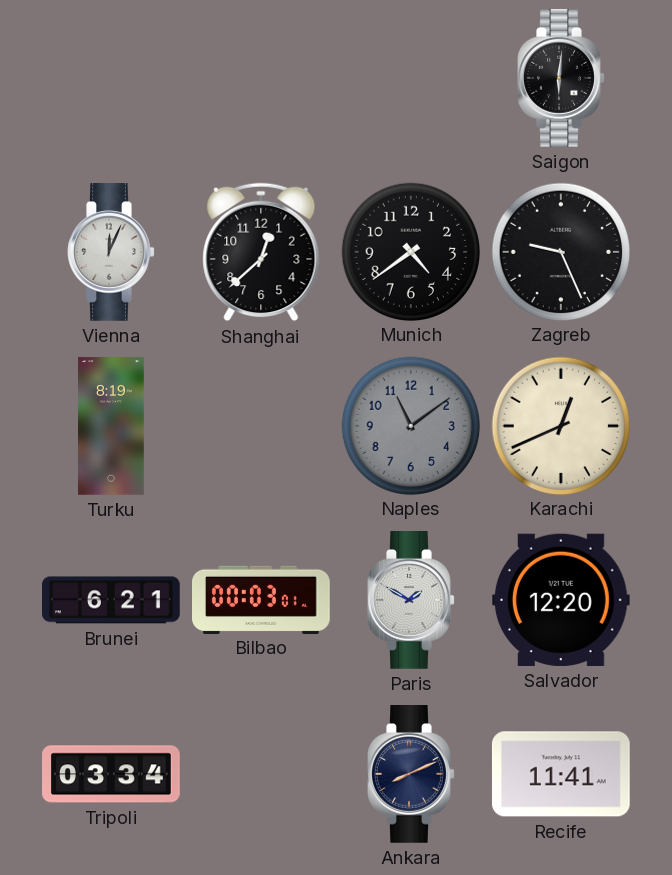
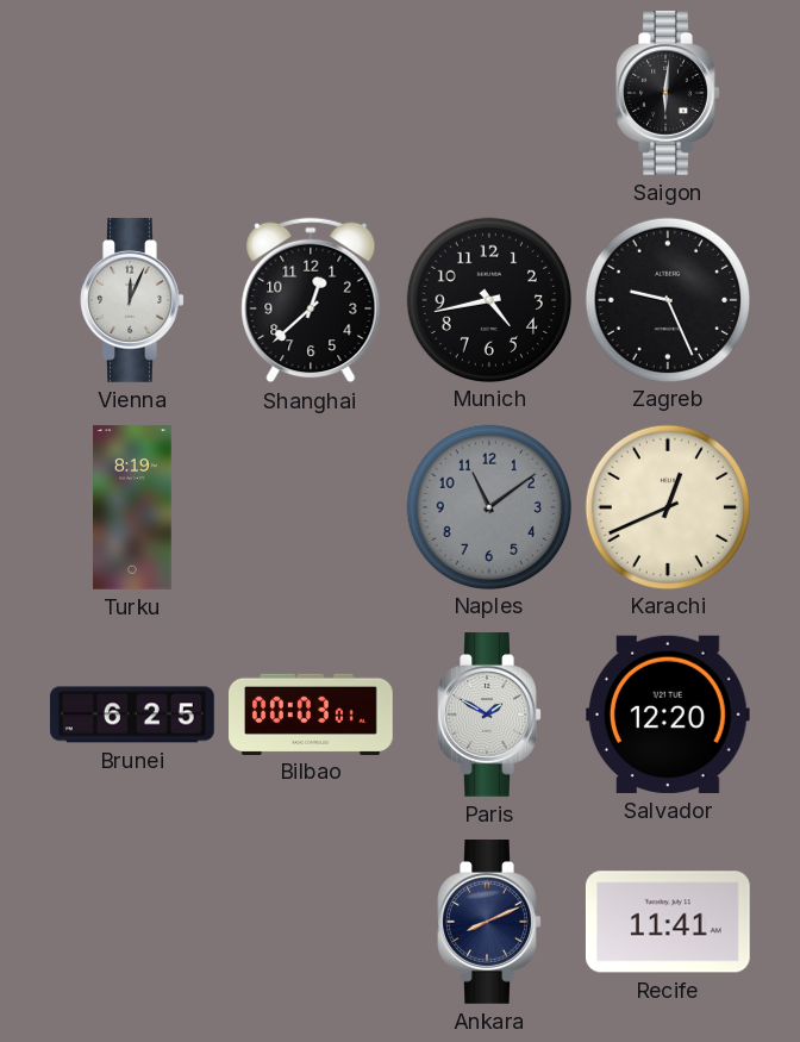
Munich: 4:39 -> 4:43 (488, 299)
Brunei: 6:21 -> 6:25 (132, 715)
Tripoli: 03:34 -> none (111, 774)
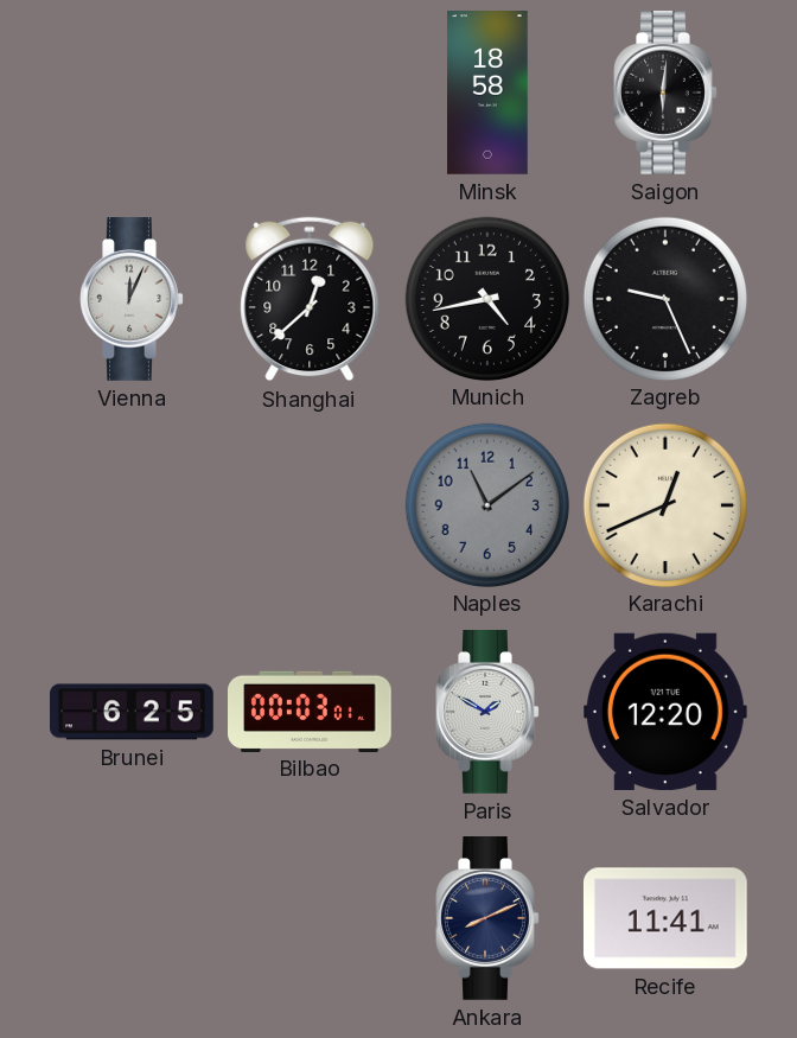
Minsk: none -> 18:58 (487, 94)
Turku: 8:19 -> none (133, 507)
